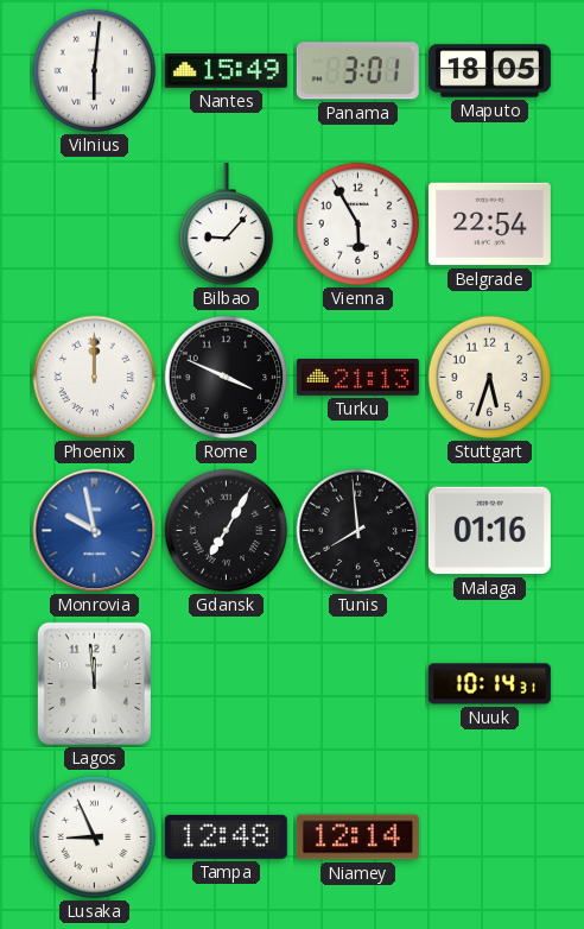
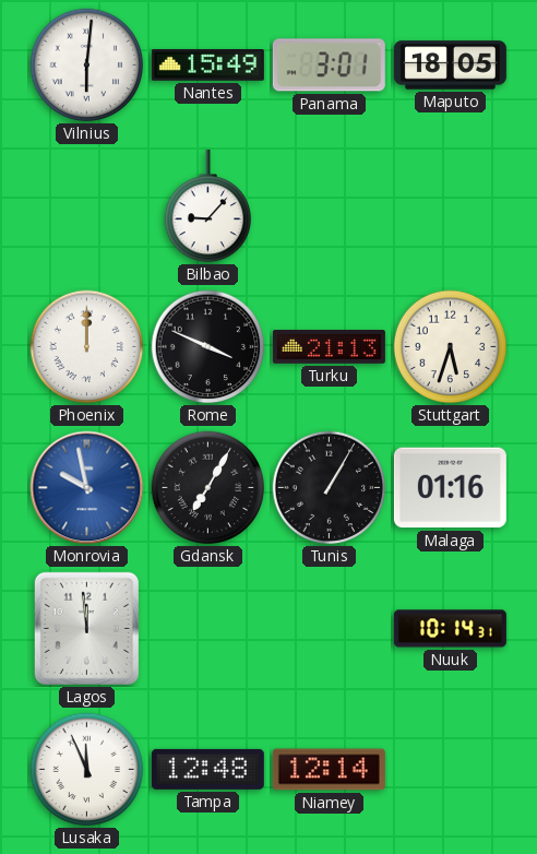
Vienna: 5:55 -> none (358, 225)
Belgrade: 22:54 -> none (489, 225)
Tunis: 7:59 -> 1:05 (330, 488)
Lusaka: 8:56 -> 11:56 (87, 770)
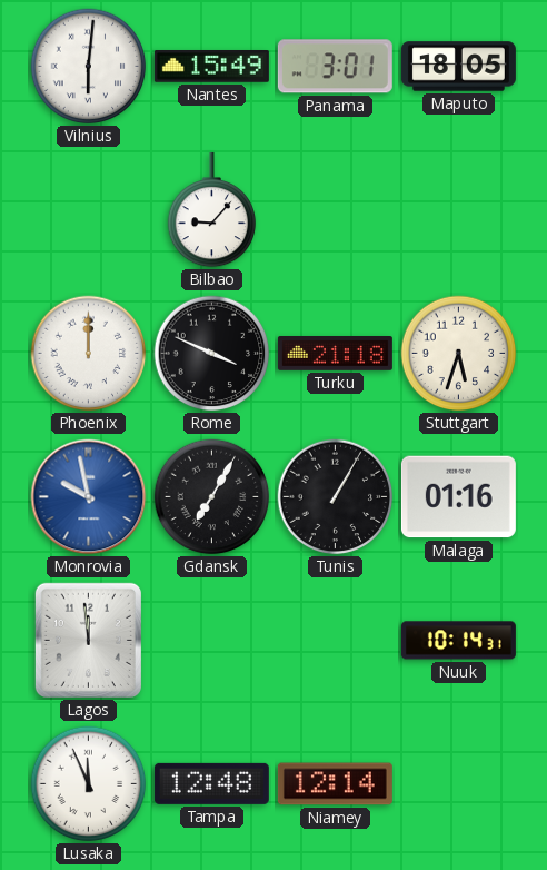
Turku: 21:13 -> 21:18 (335, 354)
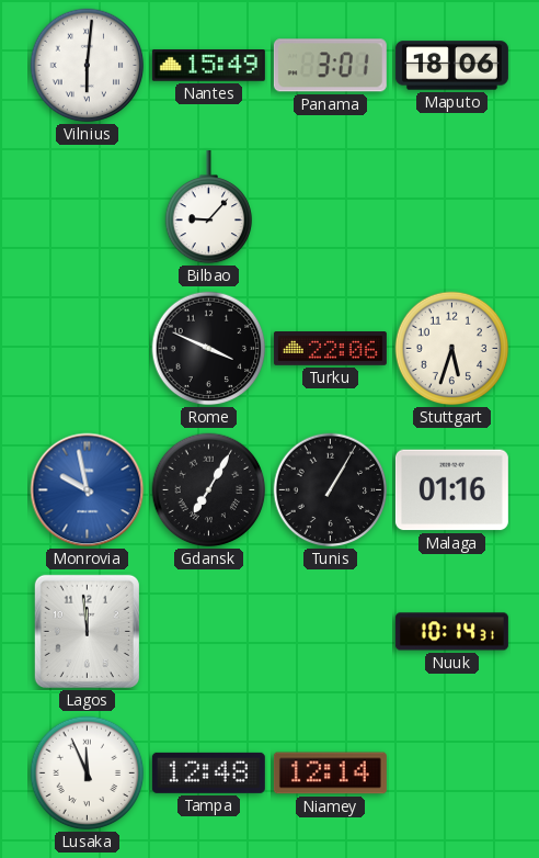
Maputo: 18:05 -> 18:06 (451, 66)
Phoenix: 12:00 -> none (89, 354)
Turku: 21:18 -> 22:06 (330, 349)
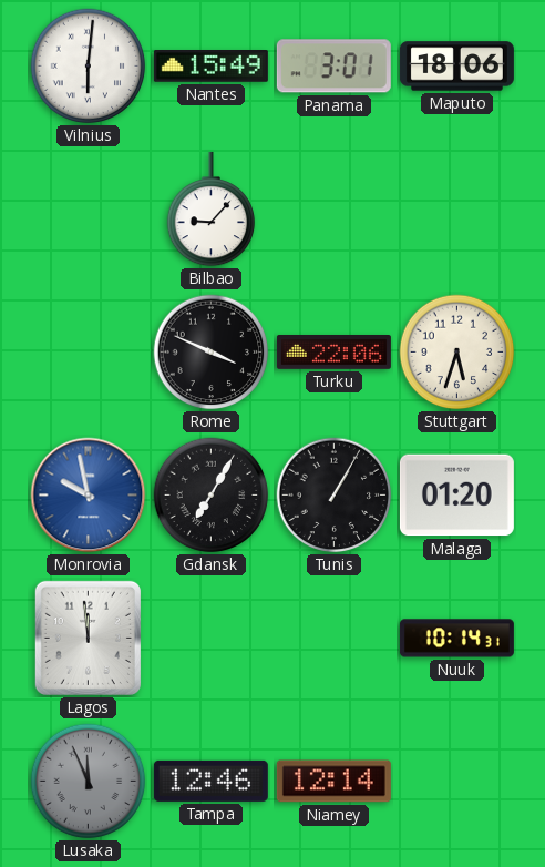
Malaga: 01:16 -> 01:20 (456, 496)
Lusaka dial: white -> grey (89, 782)
Tampa: 12:48 -> 12:46 (210, 781)
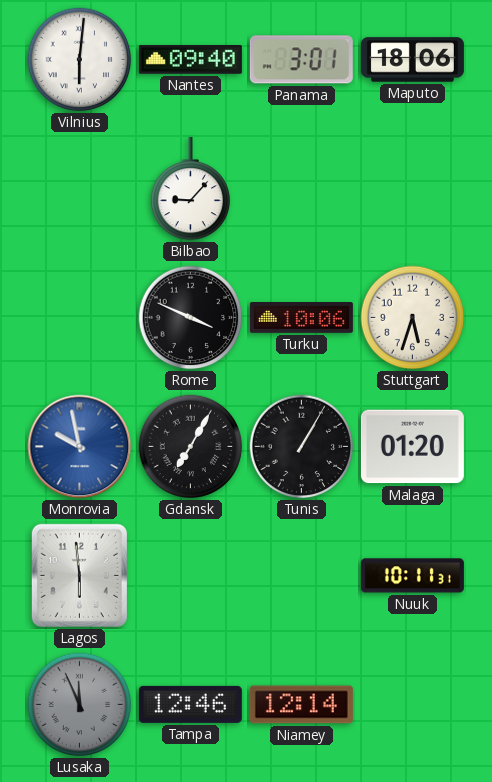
Nantes: 15:49 -> 09:40 (190, 60)
Turku: 22:06 -> 10:06 (301, 318)
Lagos: 11:59 -> 5:59 (79, 575)
Nuuk: 10:14 -> 10:11 (412, 576)
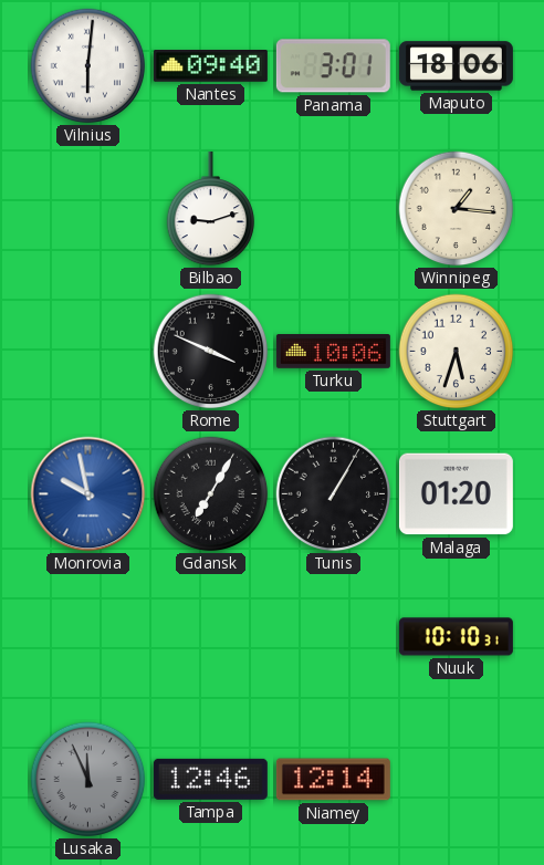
Bilbao: 9:07 -> 9:12 (211, 209)
Winnipeg: none -> 1:16 (457, 209)
Lagos: 5:59 -> none (79, 575)
Nuuk: 10:11 -> 10:10 (456, 637)
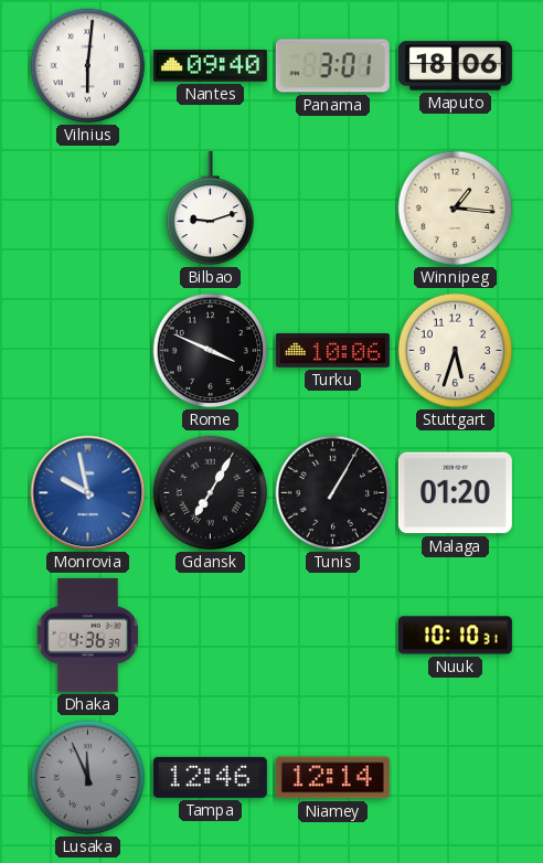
Dhaka: none -> 4:36 (87, 635)
